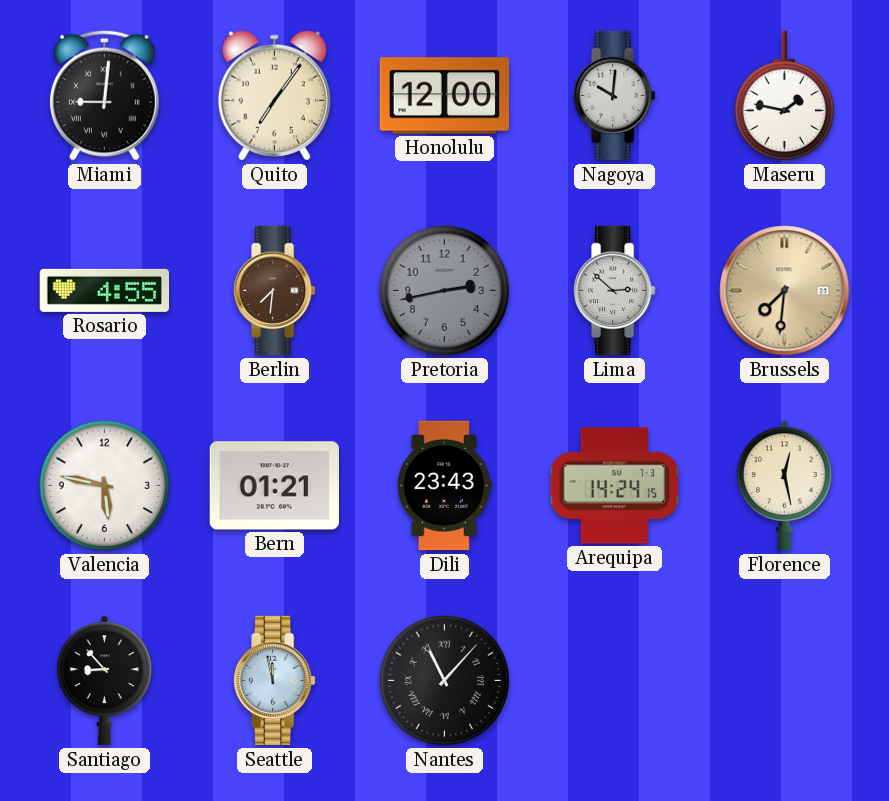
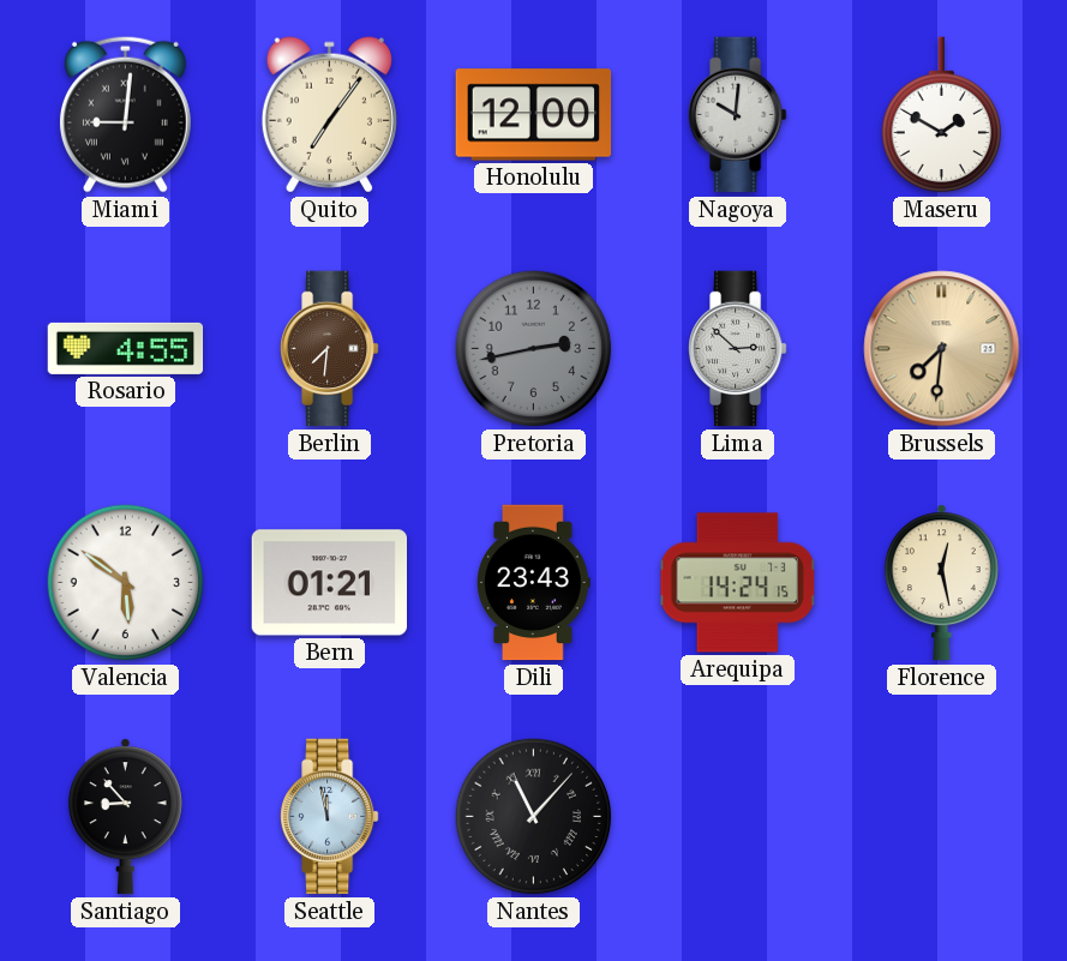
Maseru: 1:47 -> 1:50 (941, 115)
Valencia: 5:47 -> 5:51 (126, 583)
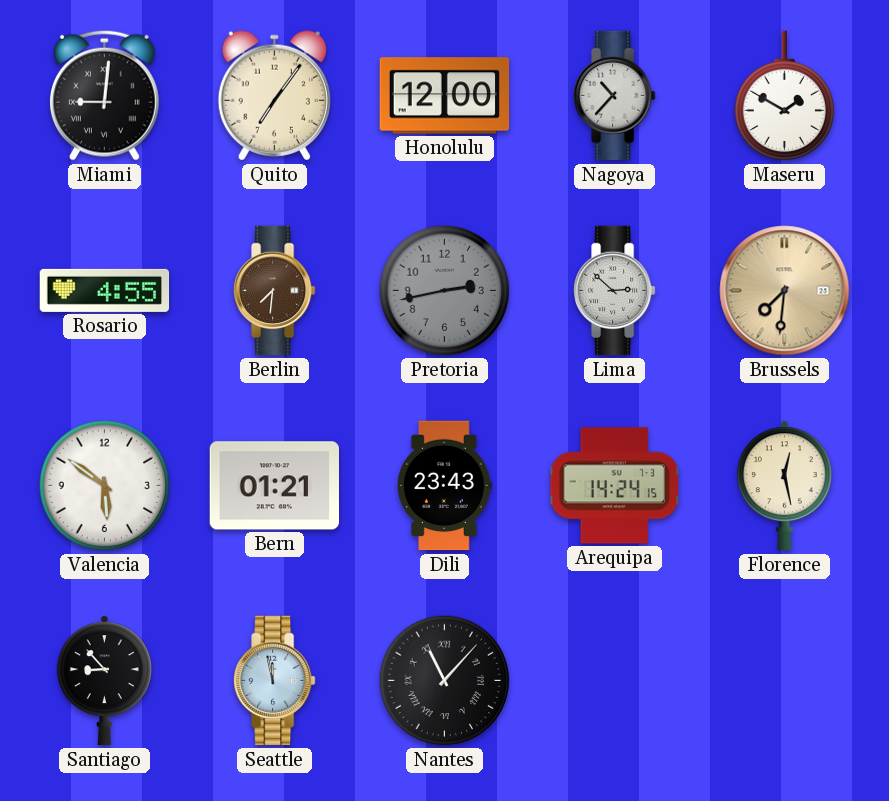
Nagoya: 10:01 -> 10:37 (615, 96)
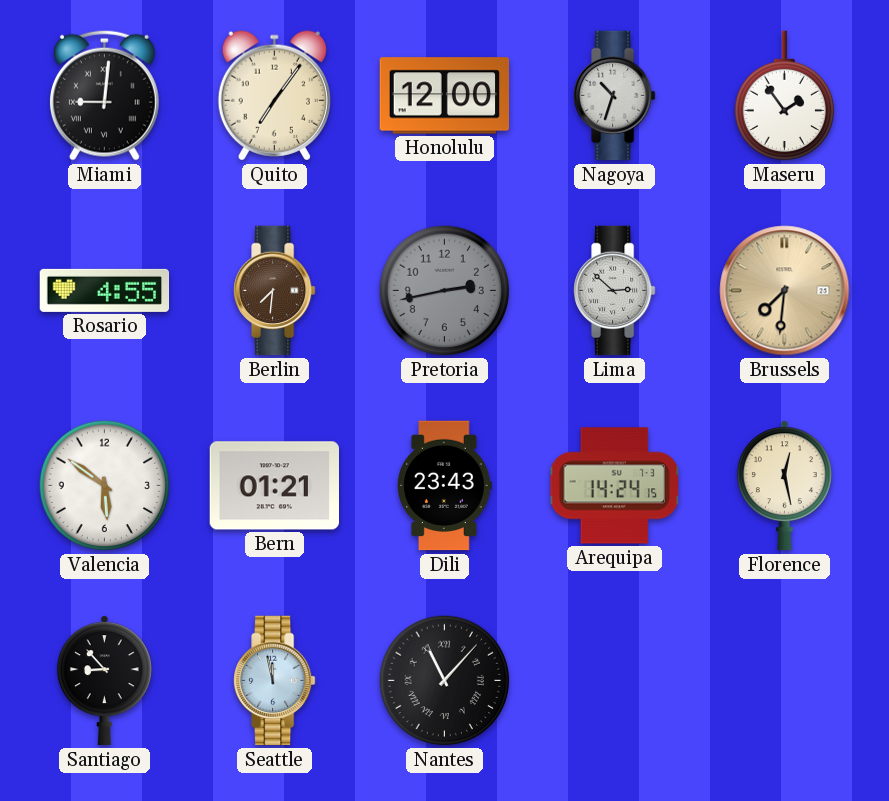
Nagoya: 10:37 -> 10:33 (615, 96)
Maseru: 1:50 -> 1:54 (784, 96)
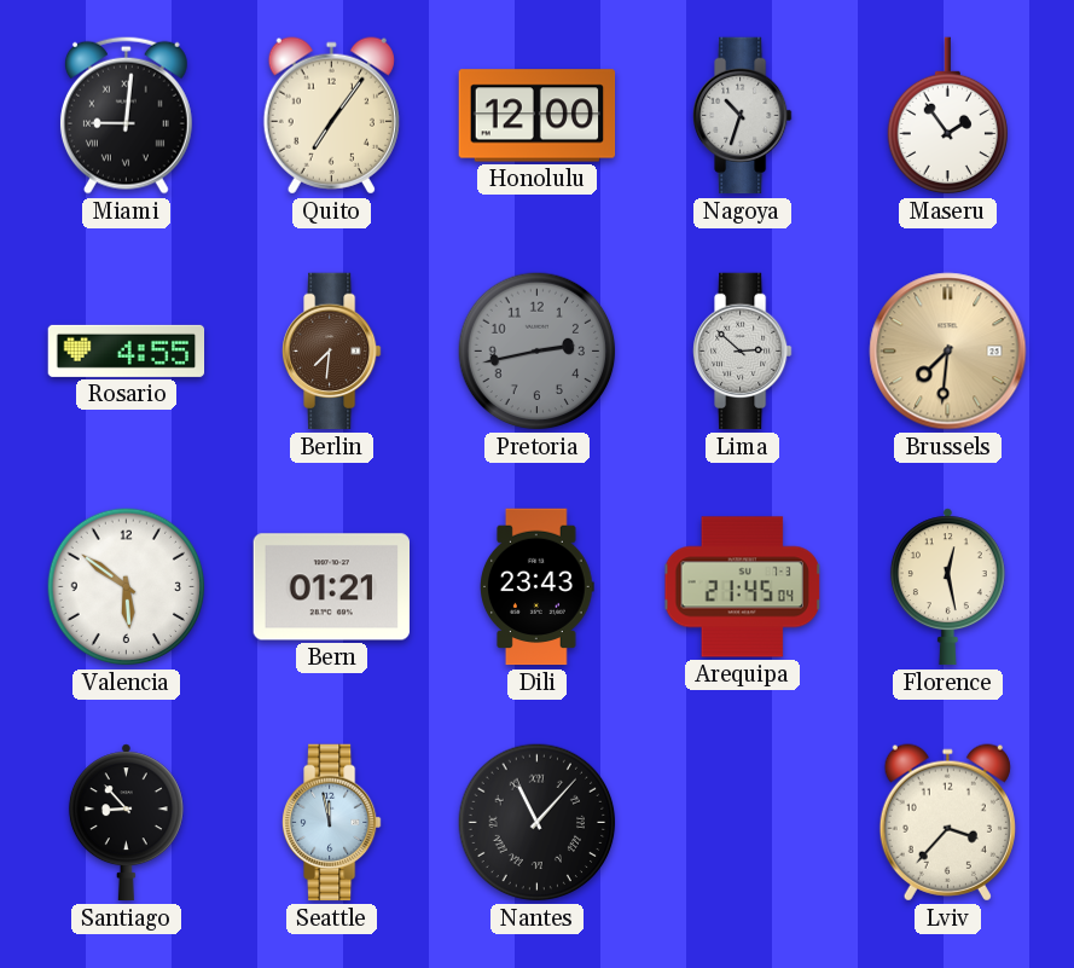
Arequipa: 14:24 -> 21:45 (742, 587)
Lviv: none -> 3:37 (947, 823)
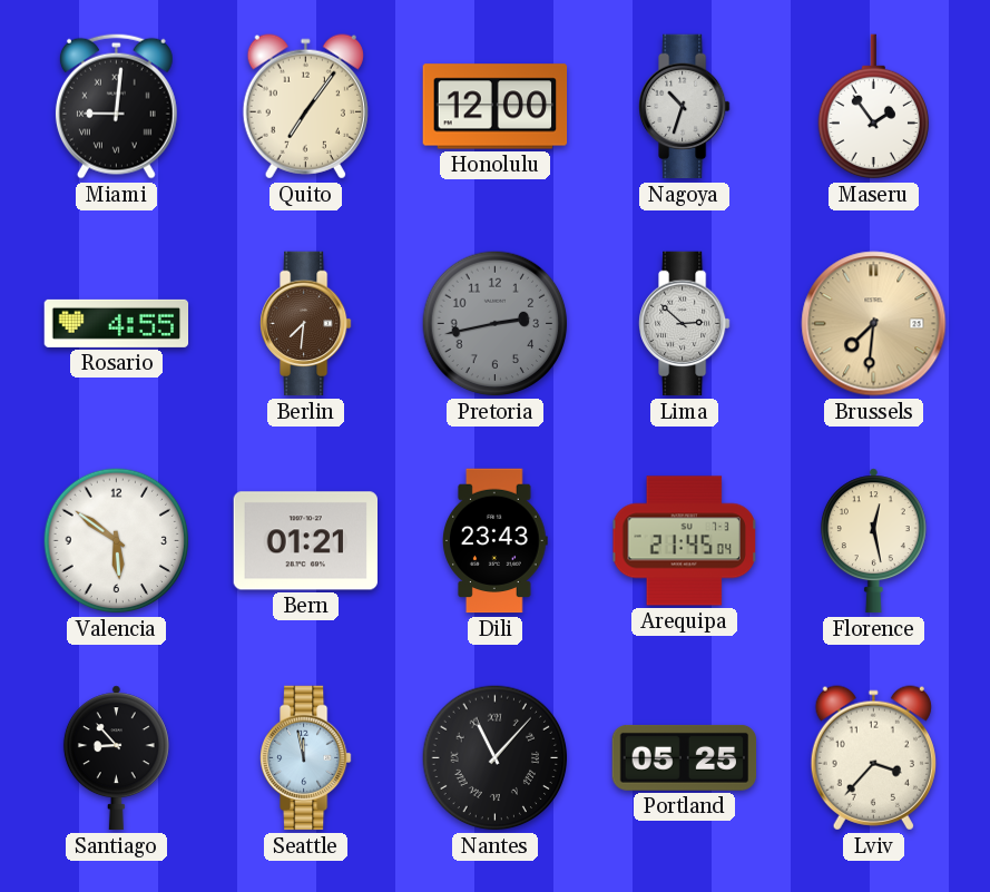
Portland: none -> 05:25 (685, 757)
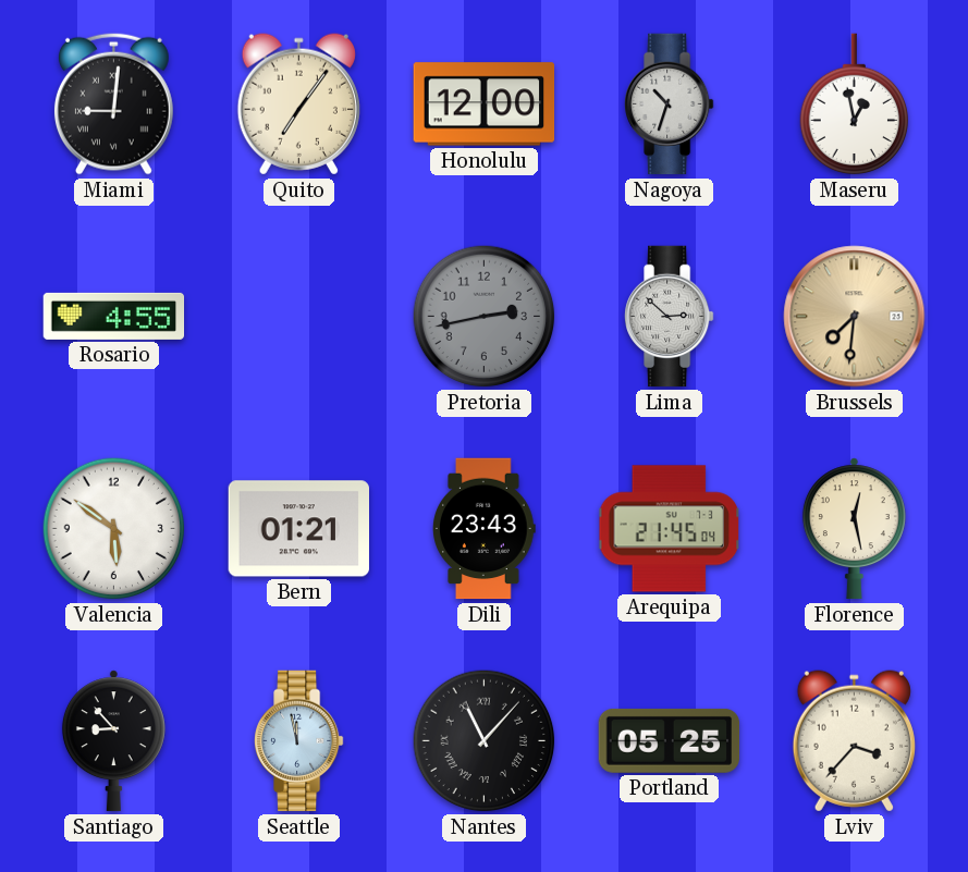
Maseru: 1:54 -> 12:58 (854, 105)
Berlin: 7:31 -> none (306, 324)
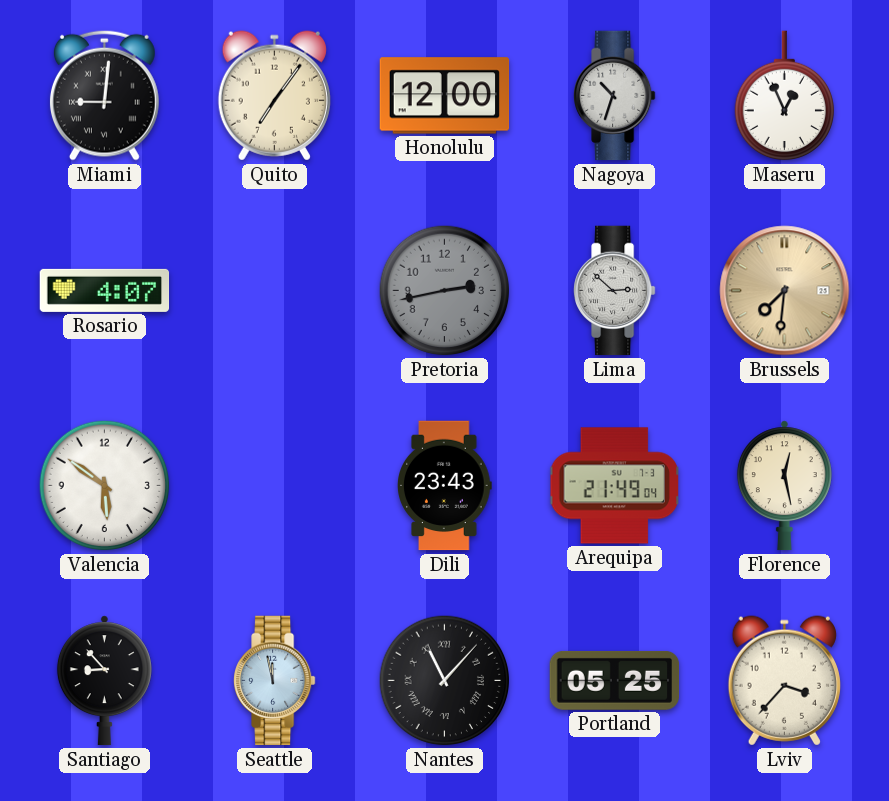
Maseru: 12:58 -> 12:56 (784, 96)
Rosario: 4:55 -> 4:07 (105, 290)
Bern: 01:21 -> none (298, 529)
Arequipa: 21:45 -> 21:49 (614, 486)
